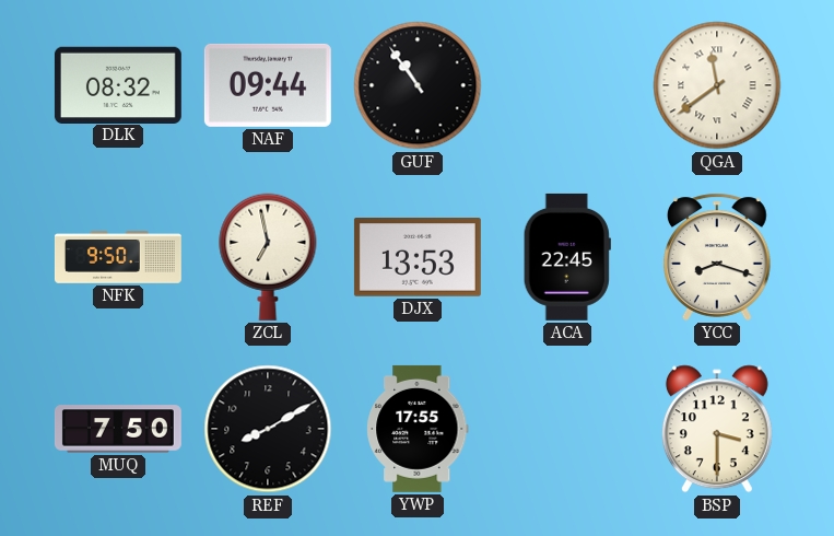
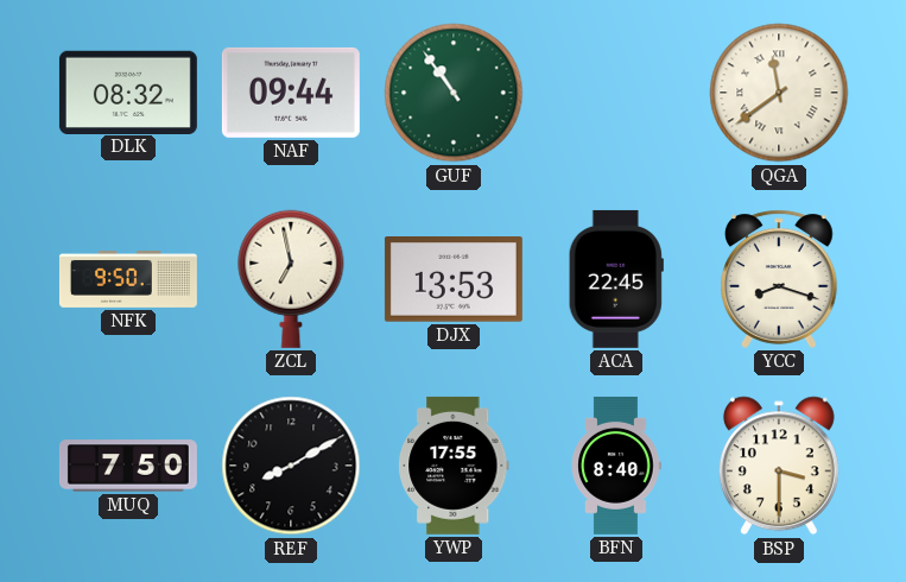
GUF dial: black -> green (454, 93)
BFN: none -> 8:40 (616, 466)
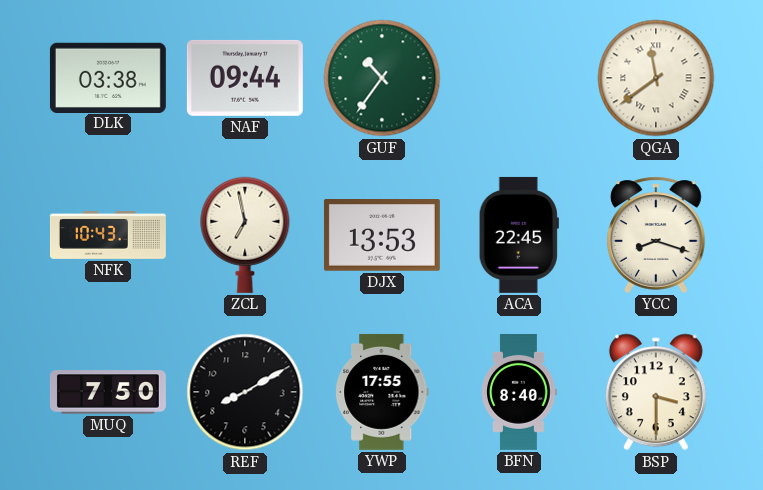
DLK: 08:32 -> 03:38 (108, 77)
GUF: 10:54 -> 10:36 (382, 78)
NFK: 9:50 -> 10:43 (108, 236)
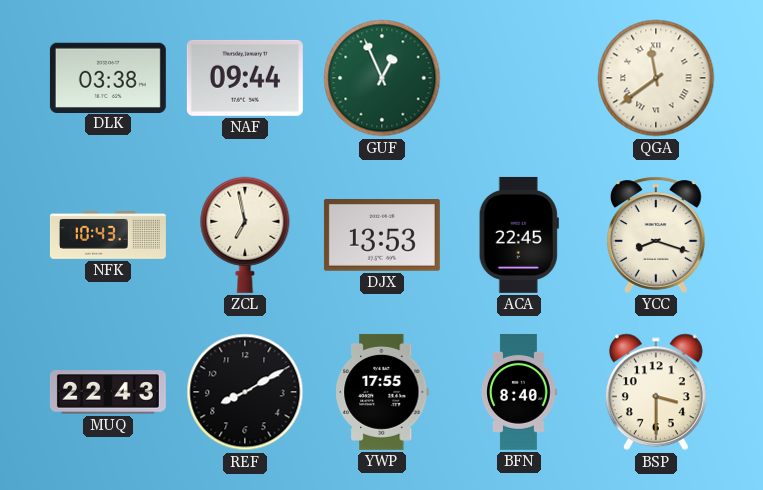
GUF: 10:36 -> 12:56 (382, 78)
MUQ: 7:50 -> 22:43 (108, 392)
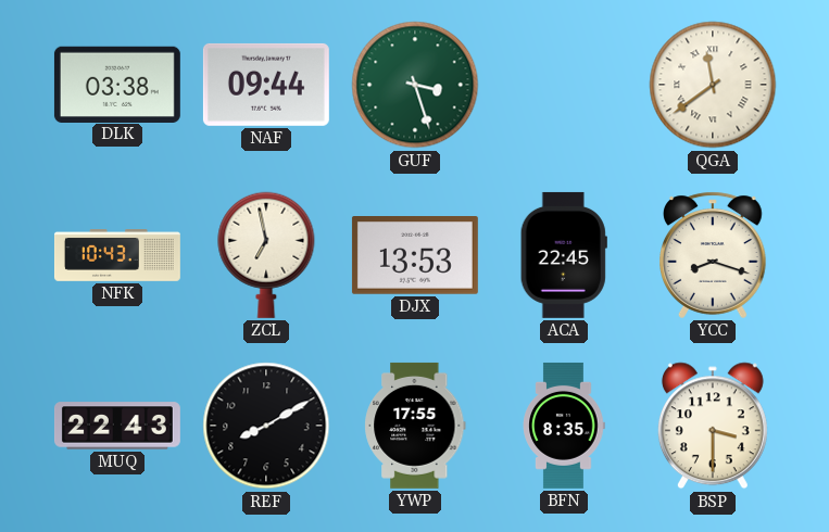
GUF: 12:56 -> 3:27 (415, 85)
BFN: 8:40 -> 8:35 (564, 426)
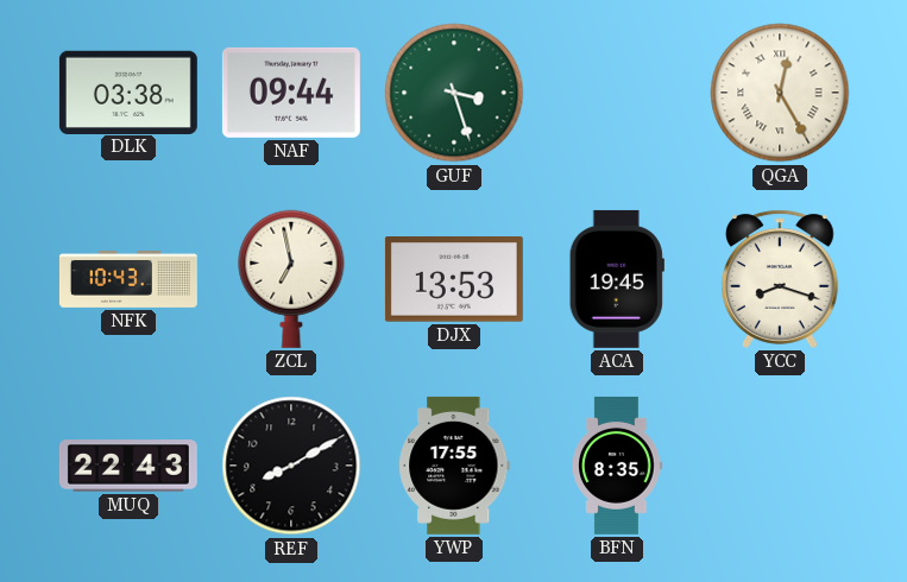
QGA: 11:39 -> 12:25 (780, 93)
ACA: 22:45 -> 19:45 (617, 279)
BSP: 3:30 -> none (713, 426)
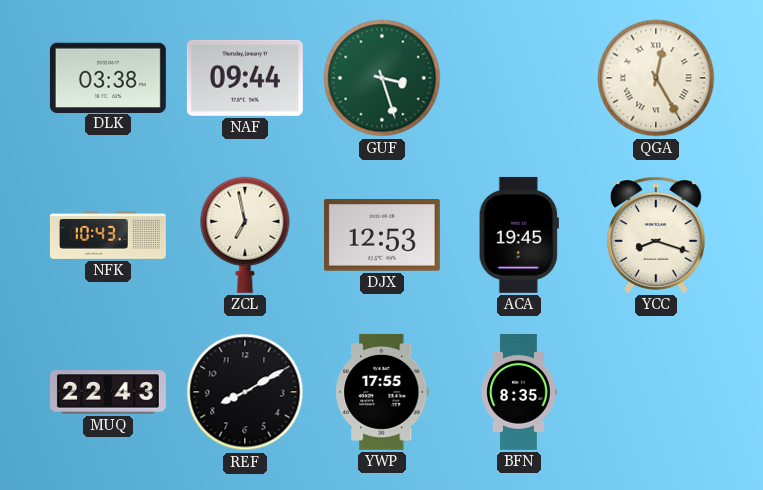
DJX: 13:53 -> 12:53 (382, 236)
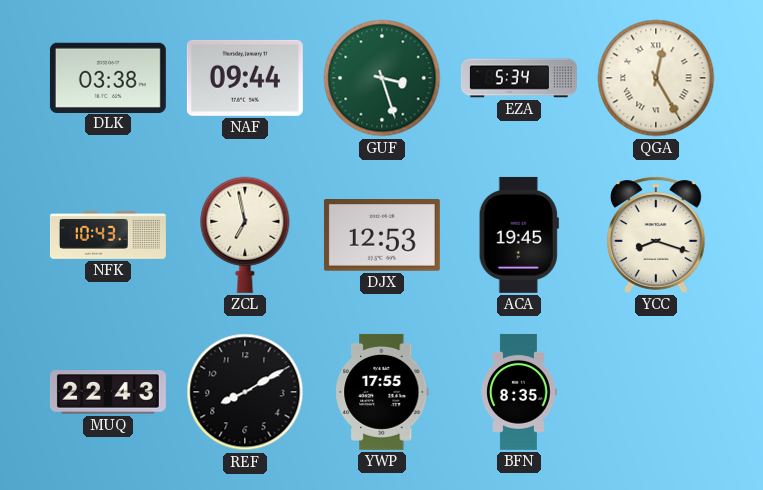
EZA: none -> 5:34 (519, 78)
